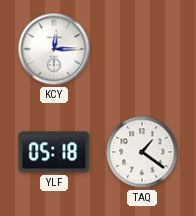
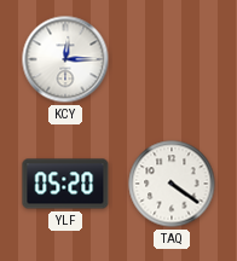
YLF: 05:18 -> 05:20 (65, 184)
TAQ: 1:21 -> 4:21 (172, 184)
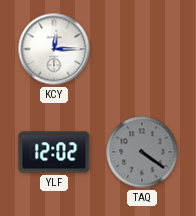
YLF: 05:20 -> 12:02 (54, 152)
TAQ dial: white -> grey (142, 152)
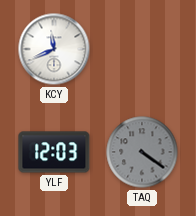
KCY: 12:15 -> 11:41 (54, 49)
YLF: 12:02 -> 12:03 (54, 152)
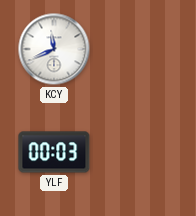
YLF: 12:03 -> 00:03 (54, 152)
TAQ: 4:21 -> none (142, 152)
